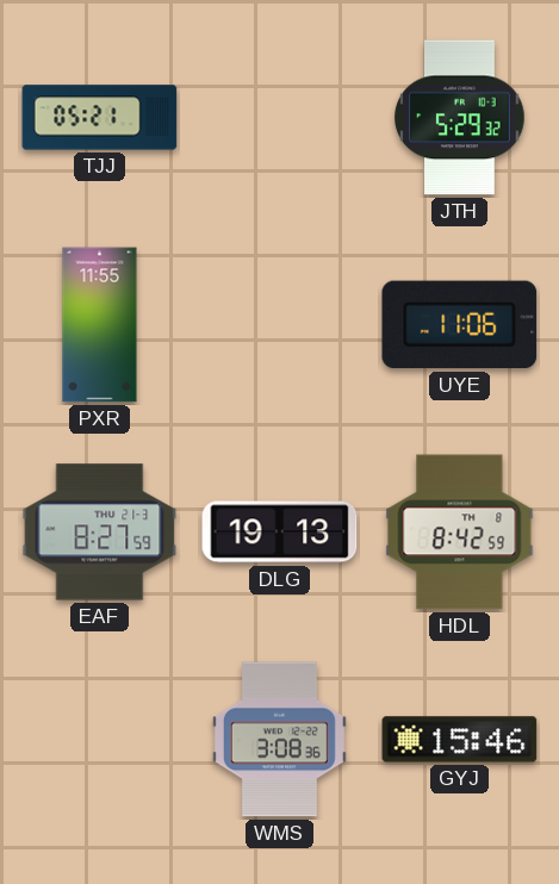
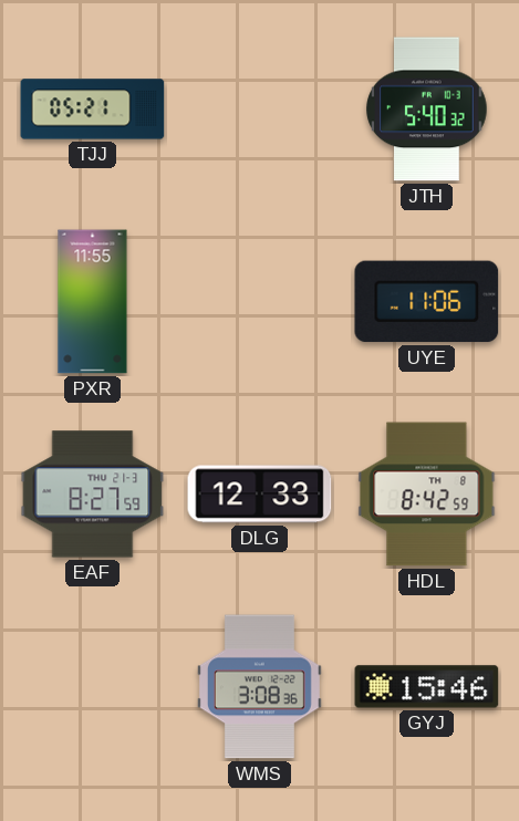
JTH: 5:29 -> 5:40 (427, 110)
DLG: 19:13 -> 12:33 (260, 495)
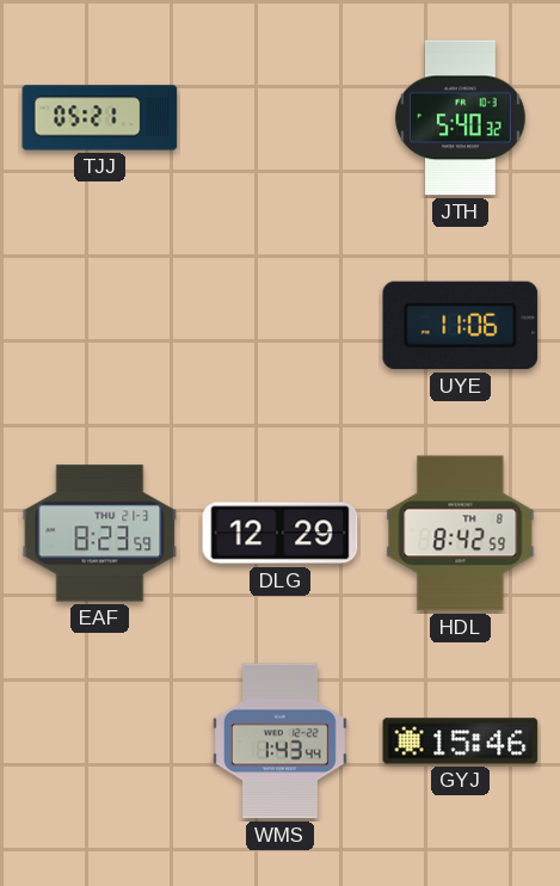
PXR: 11:55 -> none (93, 302)
EAF: 8:27 -> 8:23 (100, 534)
DLG: 12:33 -> 12:29 (281, 534)
WMS: 3:08 -> 1:43 (279, 742)
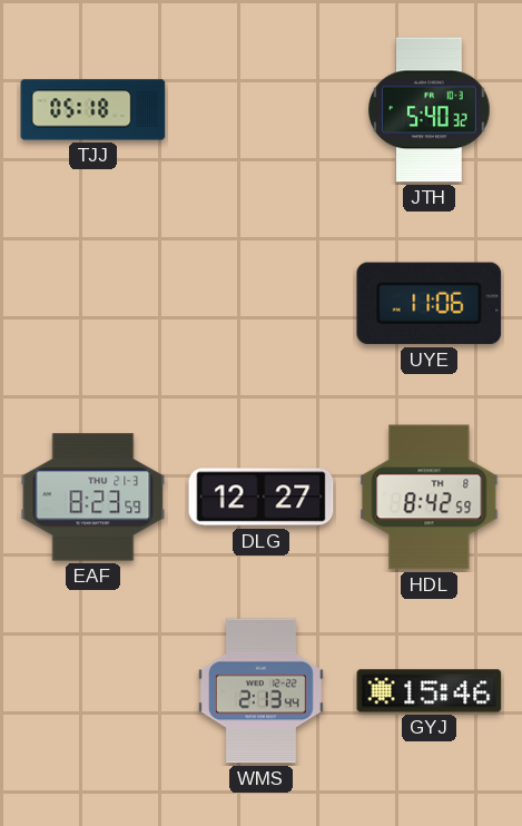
TJJ: 05:21 -> 05:18 (93, 110)
DLG: 12:29 -> 12:27 (262, 498)
WMS: 1:43 -> 2:13 (260, 691)
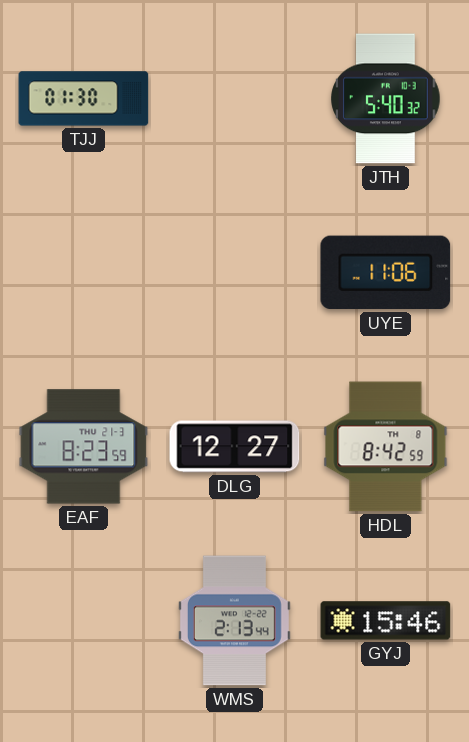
TJJ: 05:18 -> 01:30 (84, 99)
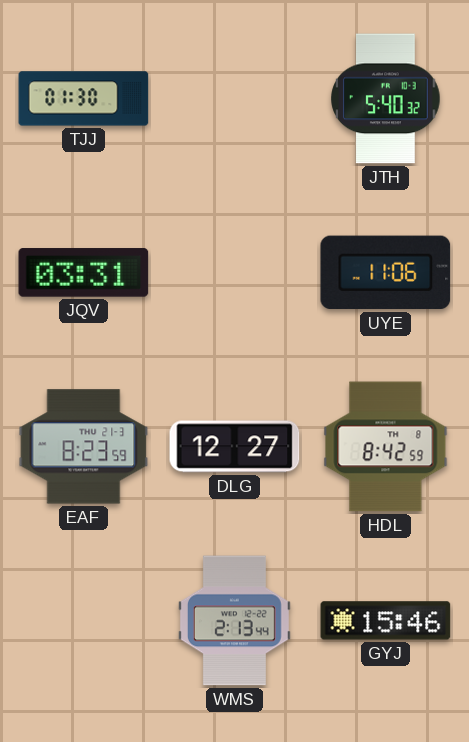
JQV: none -> 03:31 (84, 273)
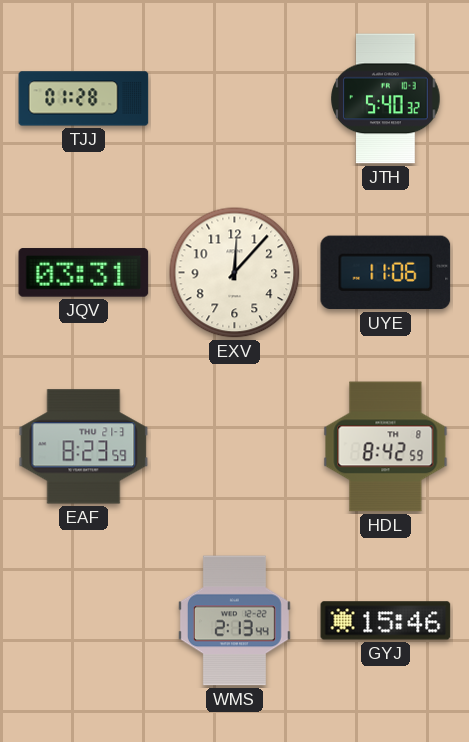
TJJ: 01:30 -> 01:28 (84, 99)
EXV: none -> 12:07 (235, 273)
DLG: 12:27 -> none (235, 447)
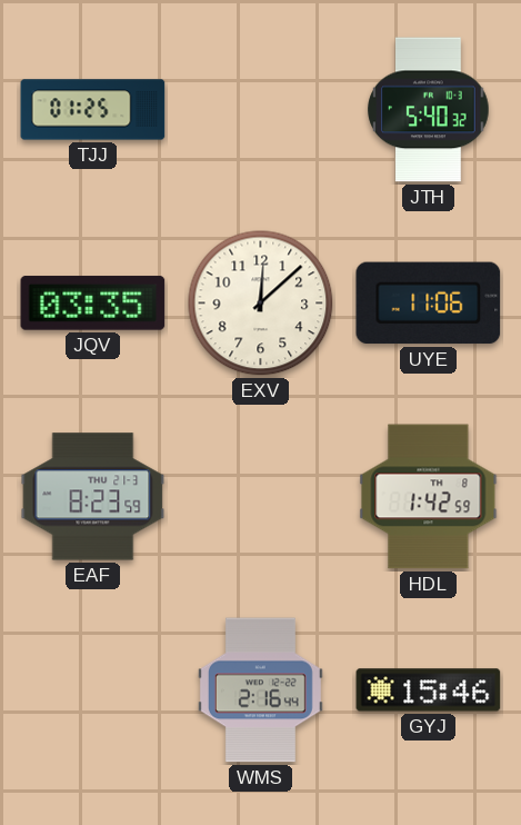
TJJ: 01:28 -> 01:25 (93, 110)
JQV: 03:31 -> 03:35 (93, 304)
EXV: 12:07 -> 12:08 (261, 304)
HDL: 8:42 -> 1:42 (429, 497)
WMS: 2:13 -> 2:16 (260, 690)
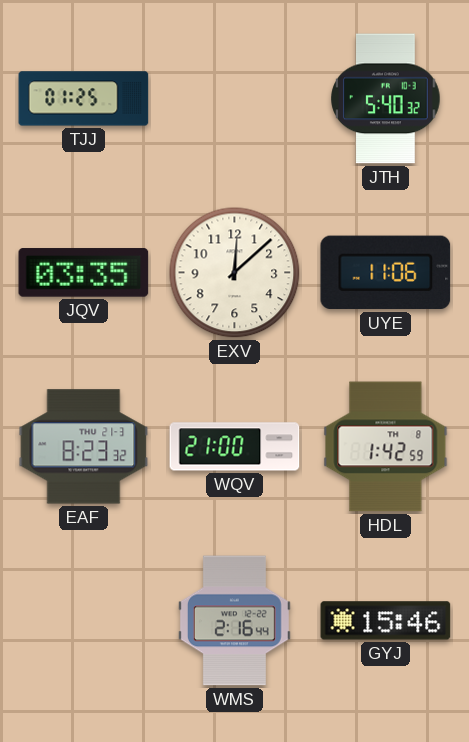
EAF: 8:23:59 -> 8:23:32 (84, 447)
WQV: none -> 21:00 (235, 447)
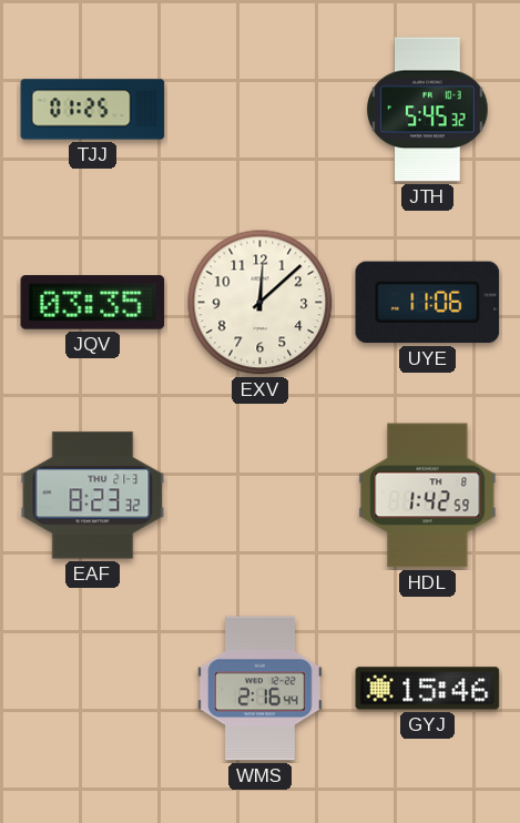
JTH: 5:40 -> 5:45 (428, 110)
WQV: 21:00 -> none (235, 447)
